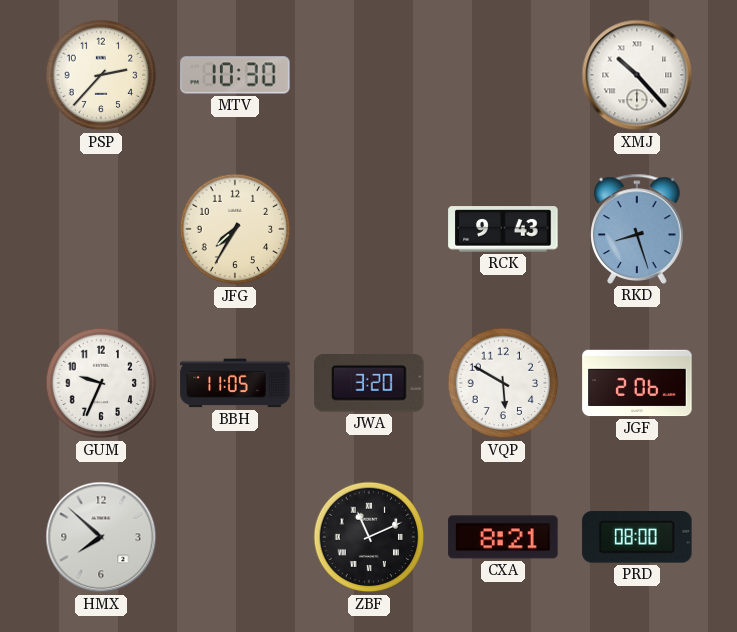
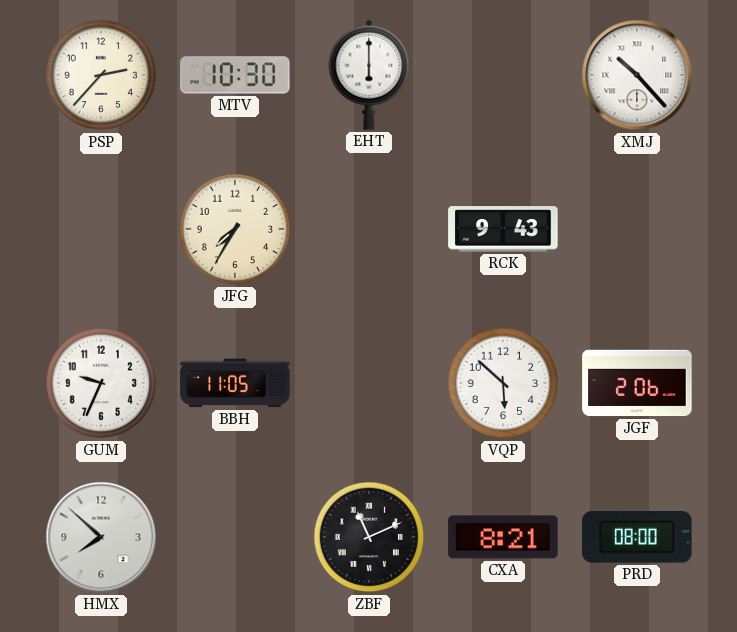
EHT: none -> 6:00 (369, 75)
RKD: 8:27 -> none (637, 229)
JWA: 3:20 -> none (369, 383)
VQP: 5:50 -> 5:52 (503, 383)
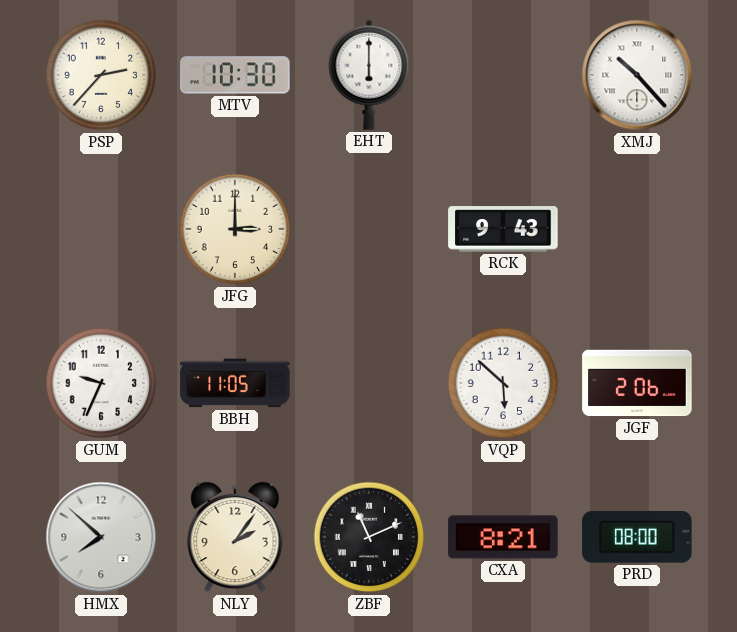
JFG: 7:35 -> 3:00 (235, 229)
NLY: none -> 2:06 (235, 537)
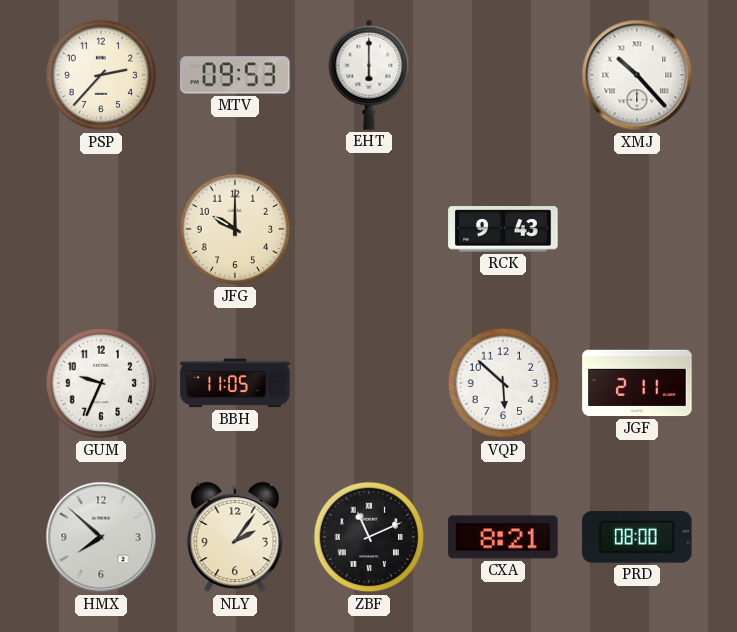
MTV: 10:30 -> 09:53 (235, 75)
JFG: 3:00 -> 10:00 (235, 229)
JGF: 2:06 -> 2:11 (637, 383)
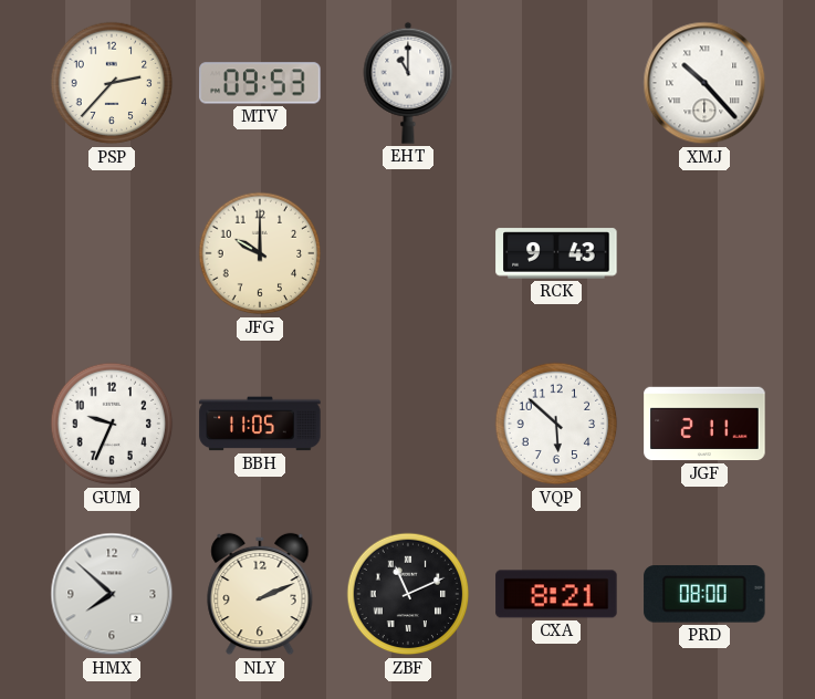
EHT: 6:00 -> 11:00 (408, 83)
NLY: 2:06 -> 2:11 (260, 594)
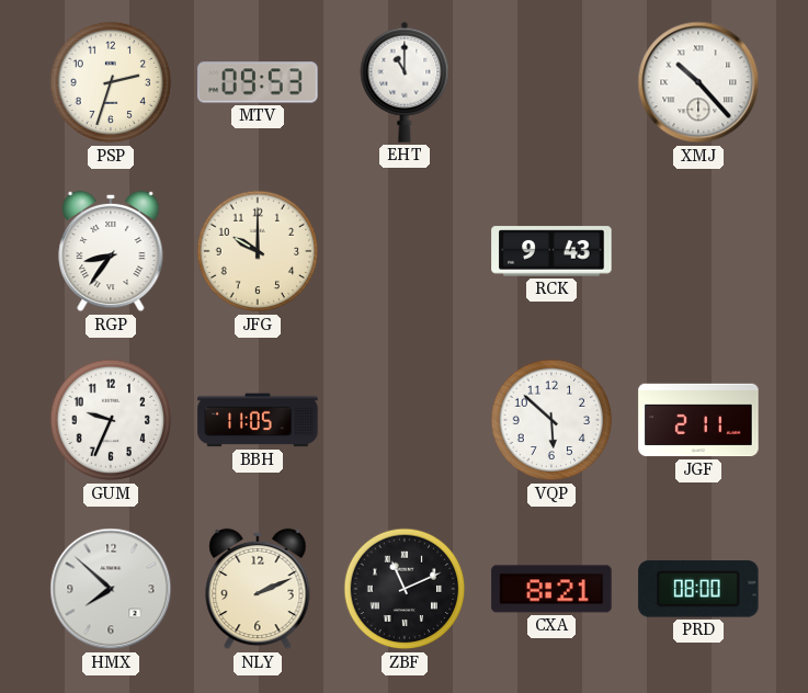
PSP: 2:37 -> 2:33 (111, 82)
RGP: none -> 8:36 (111, 251)
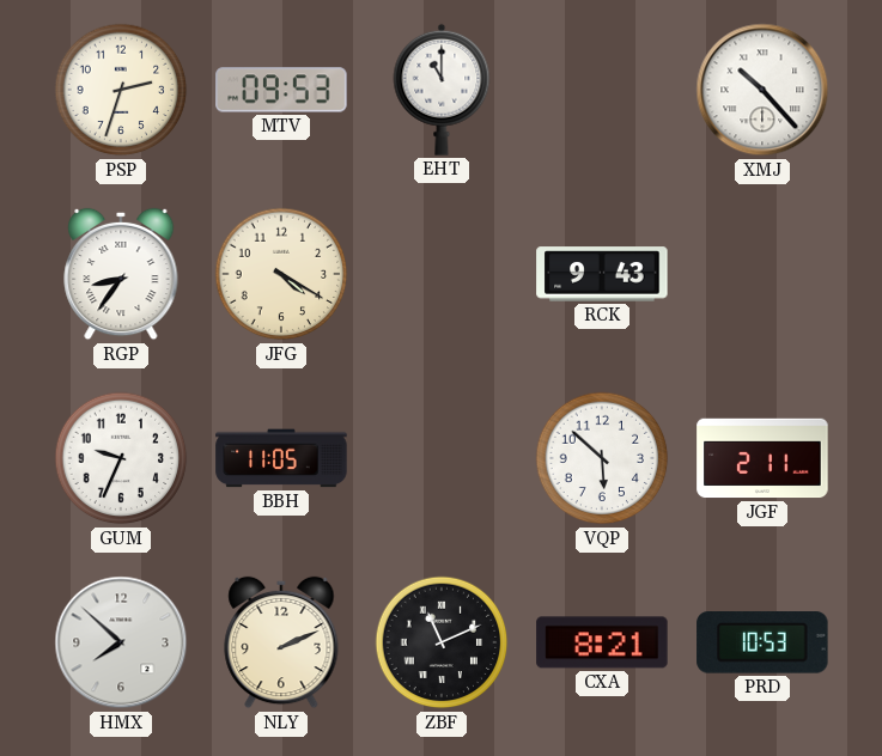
JFG: 10:00 -> 4:20 (281, 274)
PRD: 08:00 -> 10:53 (762, 642)
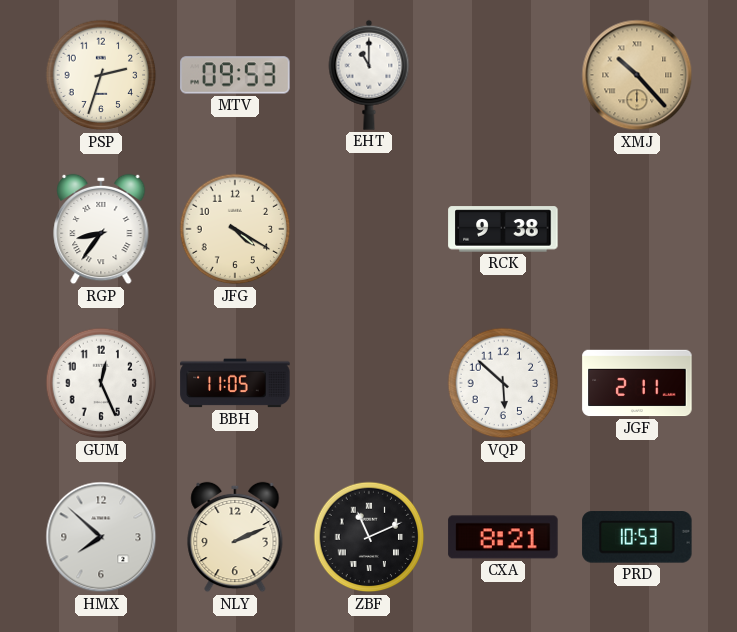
XMJ dial: white -> champagne (637, 75)
RCK: 9:43 -> 9:38 (503, 229)
GUM: 9:34 -> 12:26 (101, 383)
